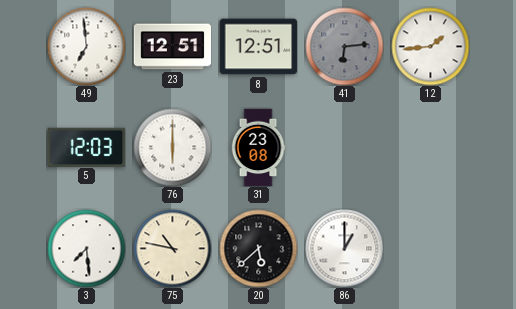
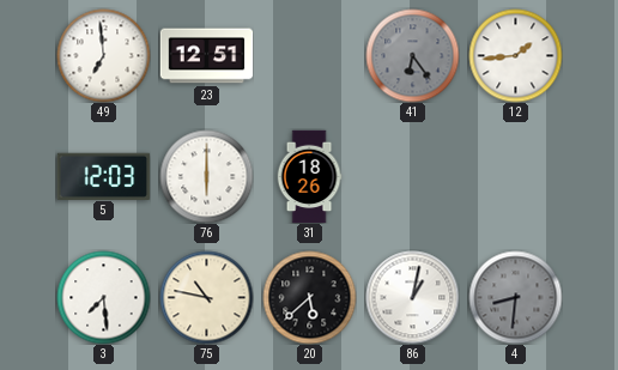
8: 12:51 -> none (258, 47)
41: 6:14 -> 6:24 (412, 55)
31: 23:08 -> 18:26 (309, 176)
86: 1:00 -> 1:02 (412, 297)
4: none -> 8:31 (515, 297)
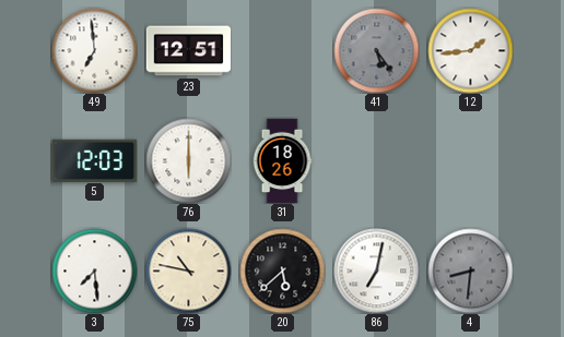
41: 6:24 -> 5:24 (376, 50)
86: 1:02 -> 7:02 (376, 270)
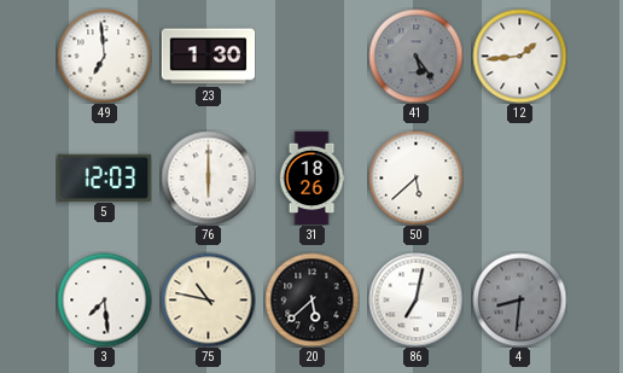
23: 12:51 -> 1:30 (208, 57)
50: none -> 5:38 (415, 177)
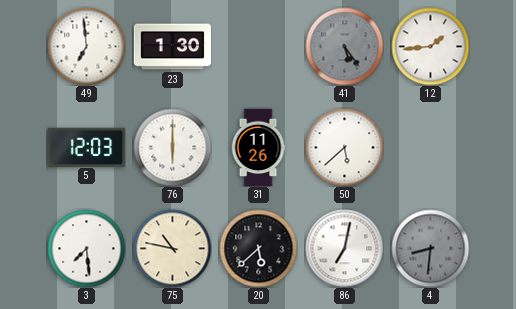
31: 18:26 -> 11:26 (258, 147)
